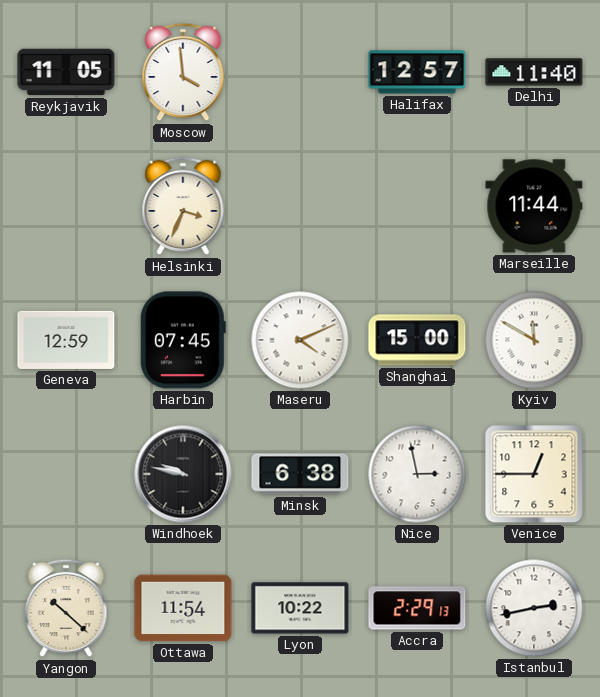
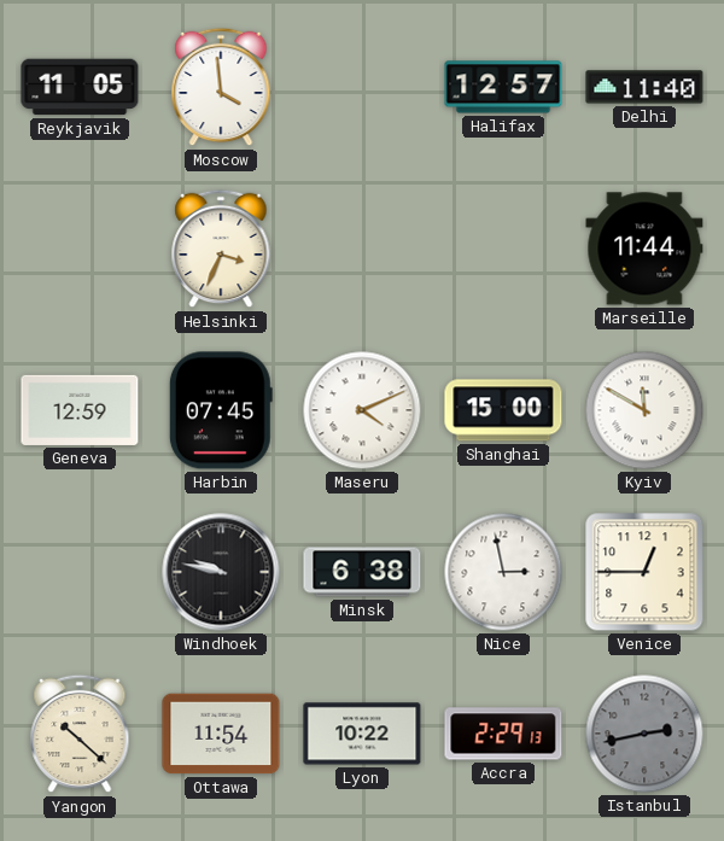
Istanbul dial: white -> grey (644, 734)
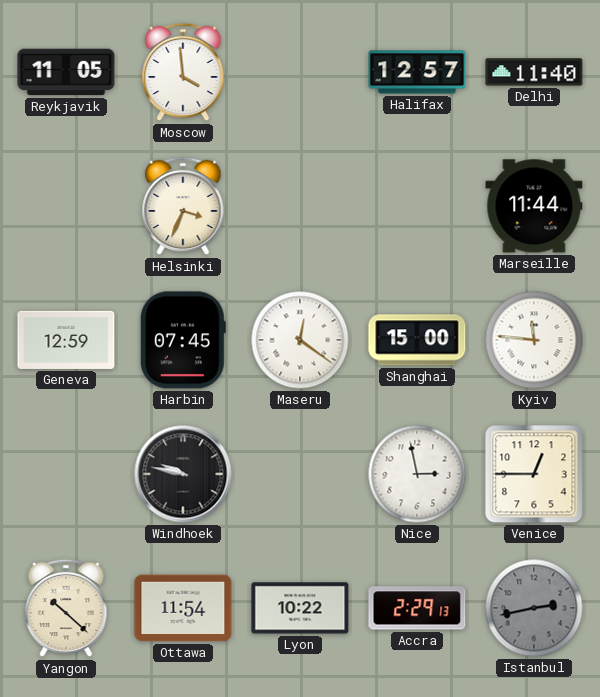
Maseru: 4:11 -> 12:21 (300, 340)
Kyiv: 11:50 -> 11:46 (534, 340)
Minsk: 6:38 -> none (362, 572)
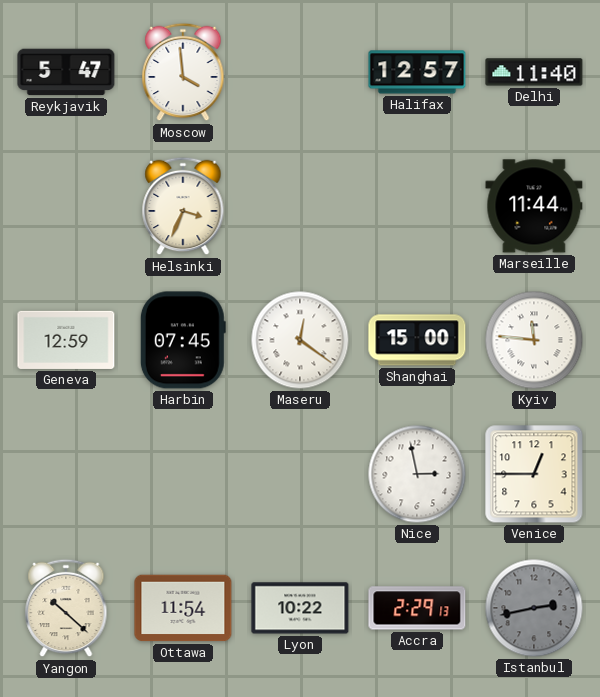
Reykjavik: 11:05 -> 5:47 (66, 72)
Windhoek: 9:47 -> none (183, 474)
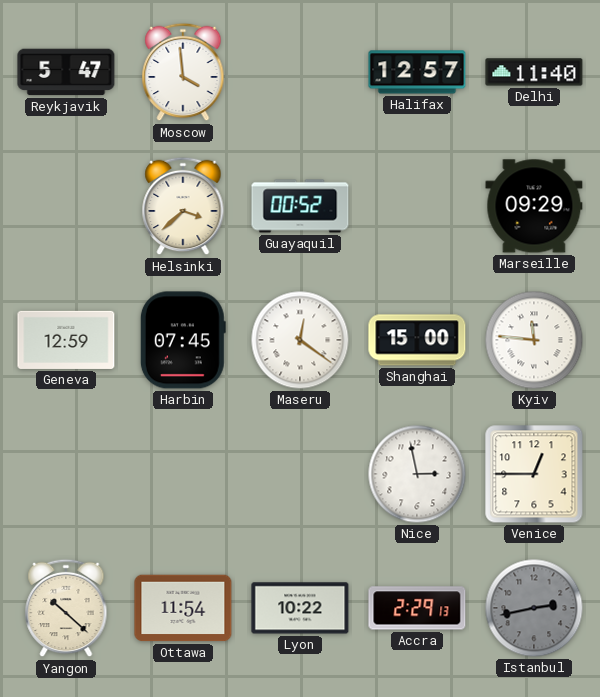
Helsinki: 3:34 -> 3:38 (183, 206)
Guayaquil: none -> 00:52 (300, 206)
Marseille: 11:44 -> 09:29 (534, 206)
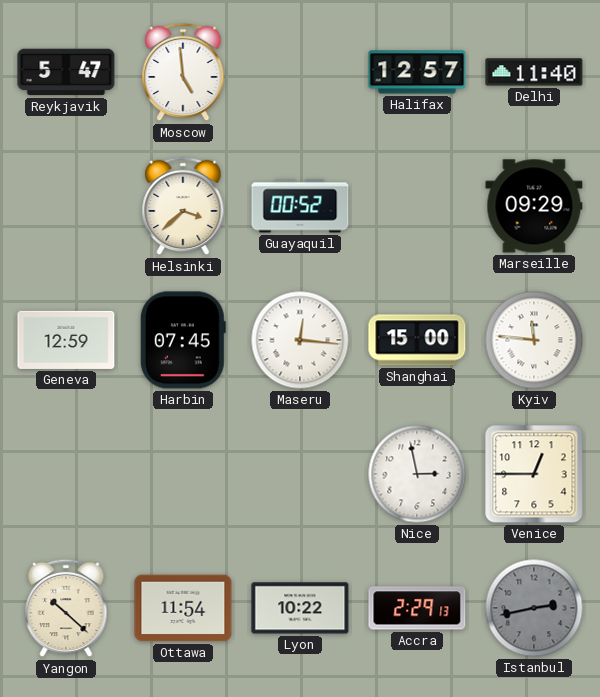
Moscow: 3:59 -> 4:59 (183, 72)
Maseru: 12:21 -> 12:16 (300, 340)
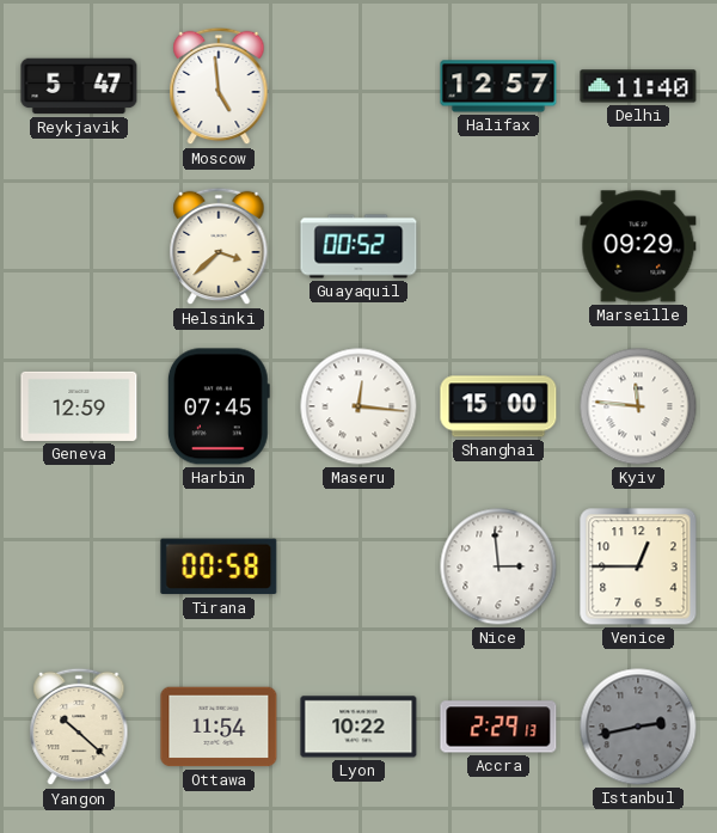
Tirana: none -> 00:58 (219, 566)
Nice: 2:58 -> 2:59 (498, 566)
